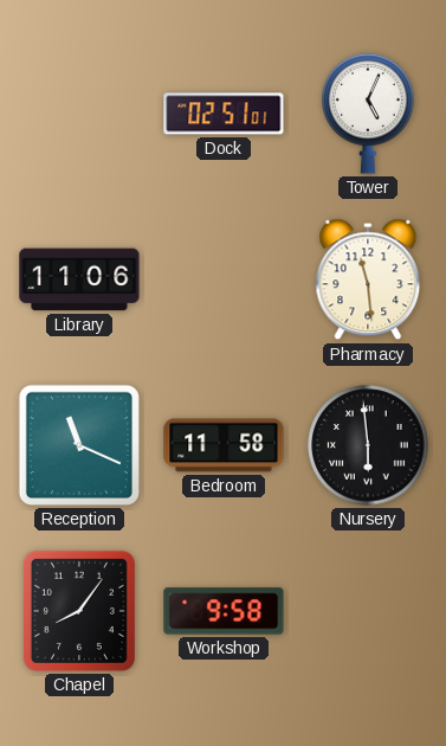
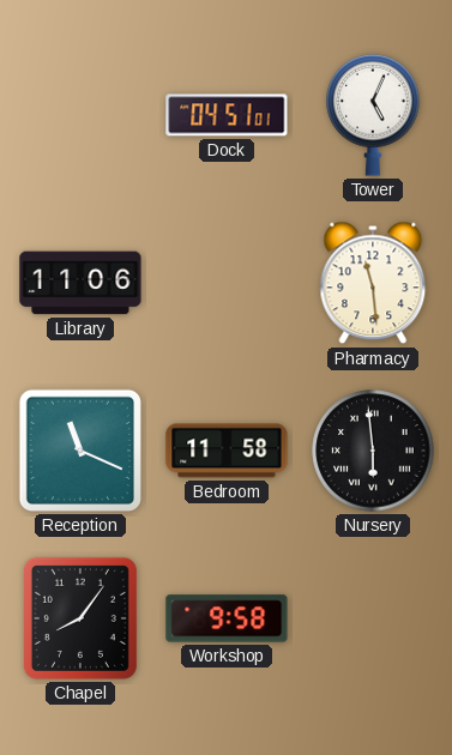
Dock: 02:51 -> 04:51 (227, 115)
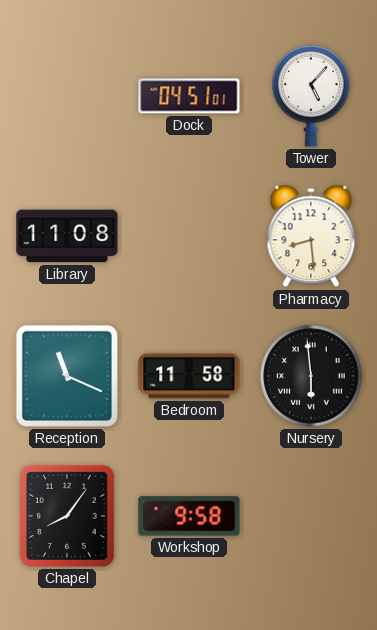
Tower: 5:04 -> 5:07 (311, 96)
Library: 11:06 -> 11:08 (67, 236)
Pharmacy: 11:29 -> 8:29 (311, 236)
